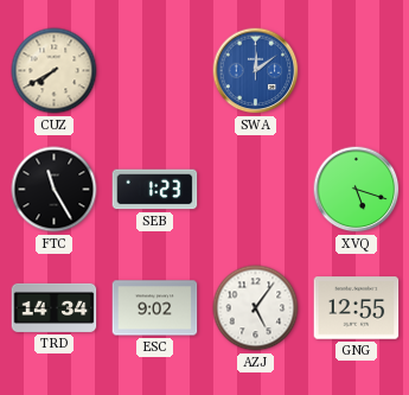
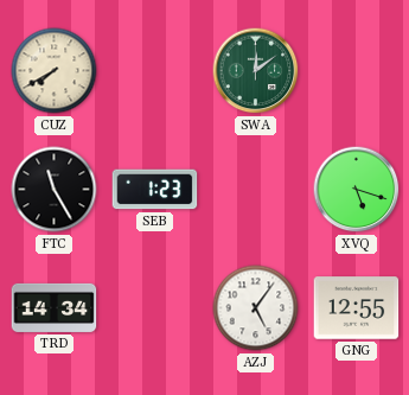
SWA dial: blue -> green (256, 71)
ESC: 9:02 -> none (155, 308)
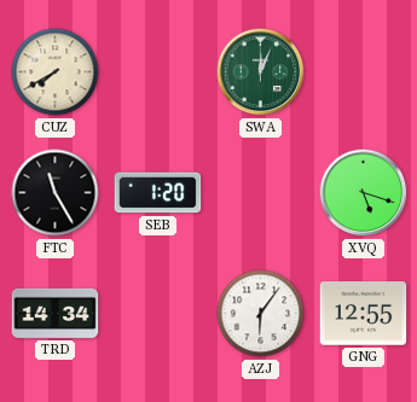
SWA: 12:09 -> 12:04 (261, 72)
SEB: 1:23 -> 1:20 (158, 193)
AZJ: 5:06 -> 6:06 (261, 314)
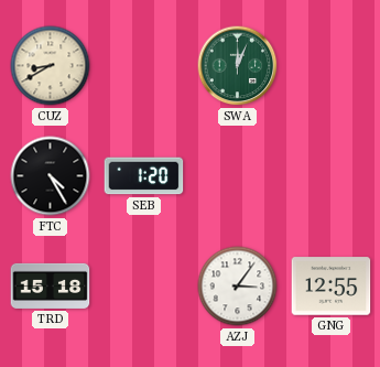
CUZ: 7:40 -> 8:40 (51, 66)
FTC: 11:25 -> 4:25 (51, 176)
XVQ: 5:18 -> none (364, 193)
TRD: 14:34 -> 15:18 (51, 285)
AZJ: 6:06 -> 3:06 (238, 287)
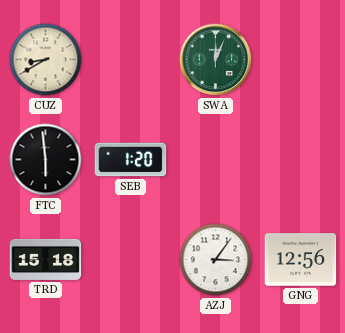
FTC: 4:25 -> 5:59 (46, 160)
GNG: 12:55 -> 12:56 (301, 260)
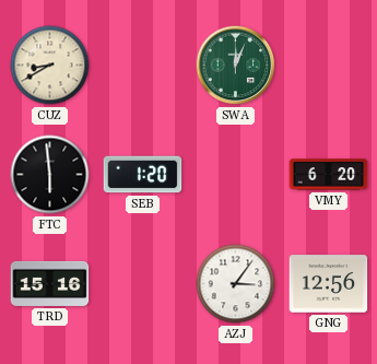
VMY: none -> 6:20 (329, 175)
TRD: 15:18 -> 15:16 (50, 283)
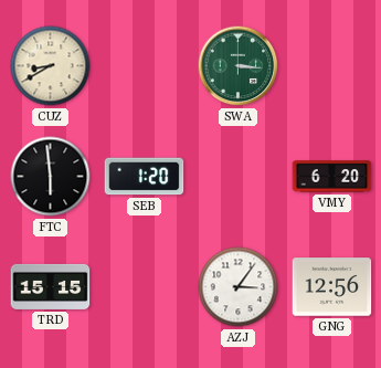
SWA: 12:04 -> 3:16 (239, 66)
TRD: 15:16 -> 15:15 (51, 286)
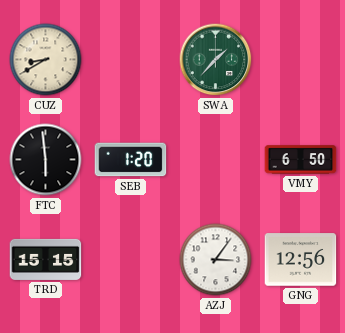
SWA: 3:16 -> 1:37 (216, 60)
VMY: 6:20 -> 6:50 (301, 160)
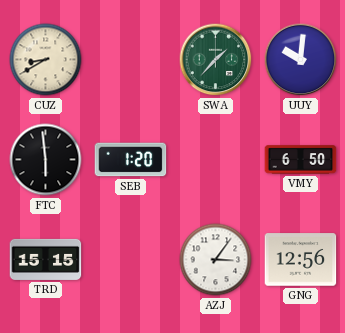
UUY: none -> 10:01 (301, 60)
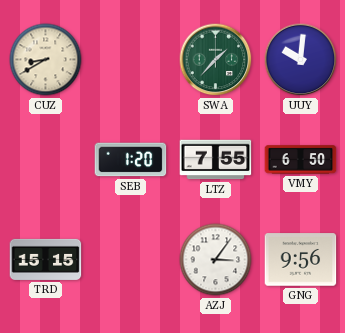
FTC: 5:59 -> none (46, 160)
LTZ: none -> 7:55 (216, 160)
GNG: 12:56 -> 9:56 (301, 260)
